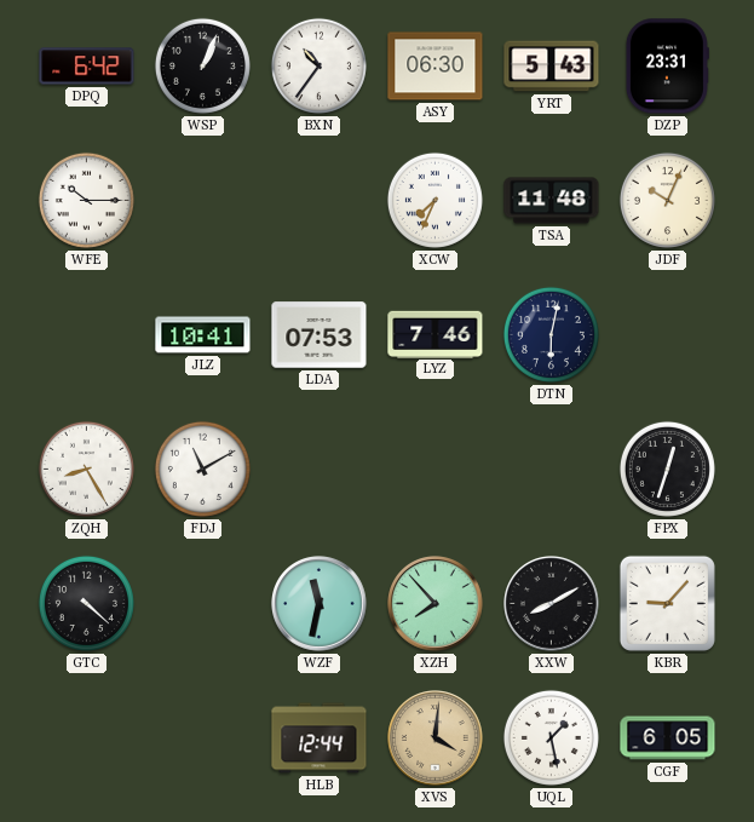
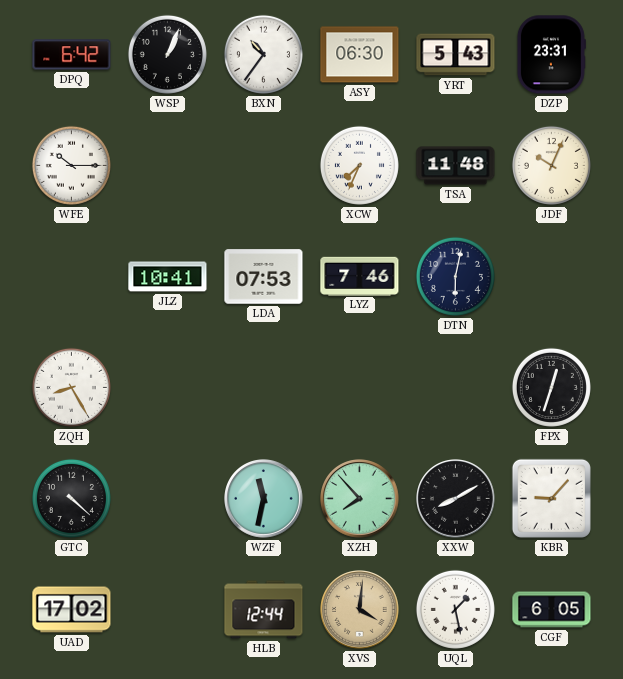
FDJ: 11:10 -> none (202, 469)
UAD: none -> 17:02 (72, 610)
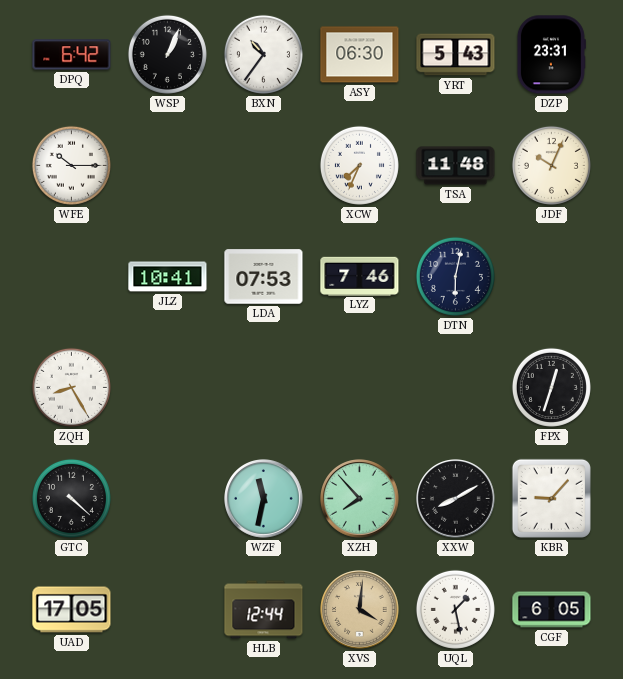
UAD: 17:02 -> 17:05 (72, 610)
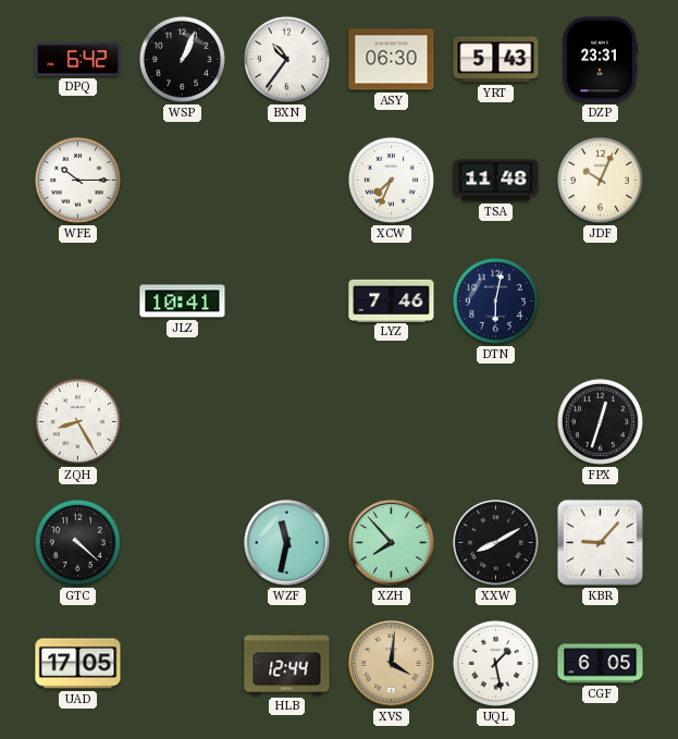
LDA: 07:53 -> none (264, 277)
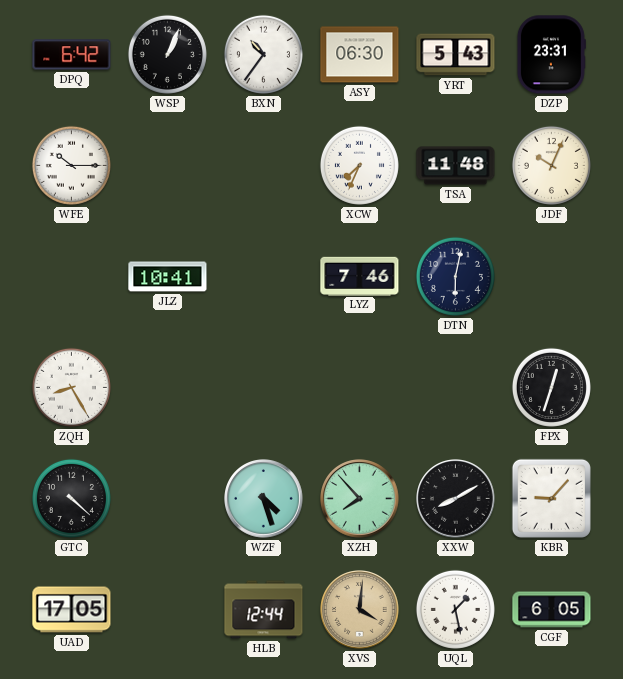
WZF: 11:32 -> 4:27 (264, 499)
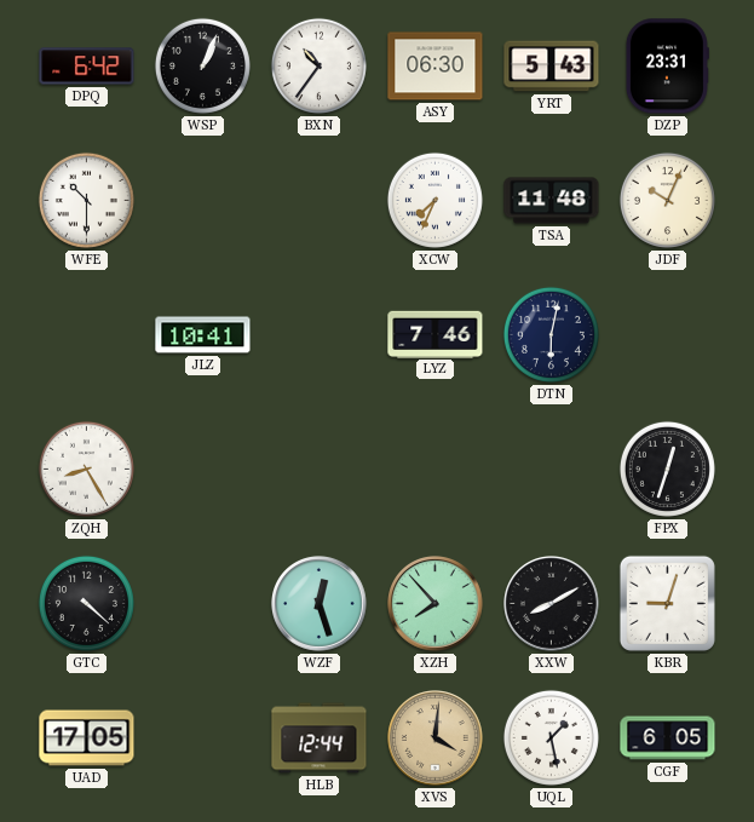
WFE: 10:15 -> 10:30 (86, 200)
WZF: 4:27 -> 12:27 (320, 604)
KBR: 9:07 -> 9:03 (667, 603)
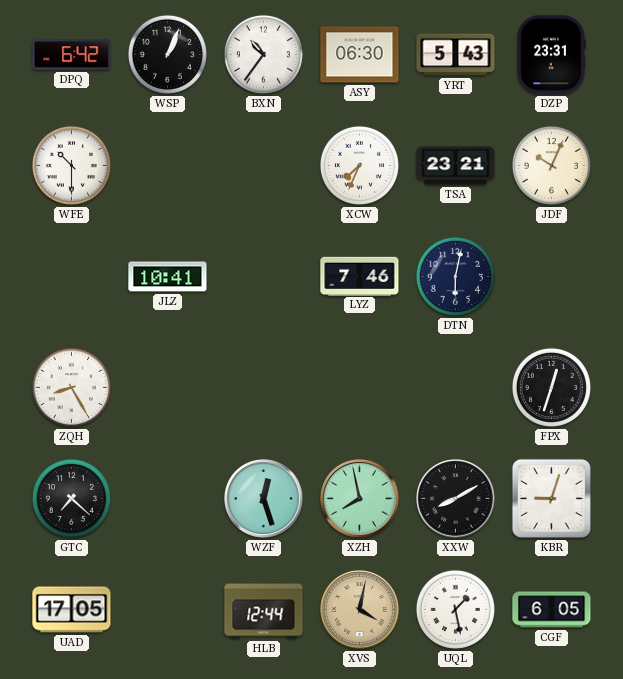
TSA: 11:48 -> 23:21 (456, 166)
GTC: 4:22 -> 7:22 (71, 498)
XZH: 7:53 -> 7:58 (360, 499)
XVS: 4:01 -> 4:02 (360, 610)
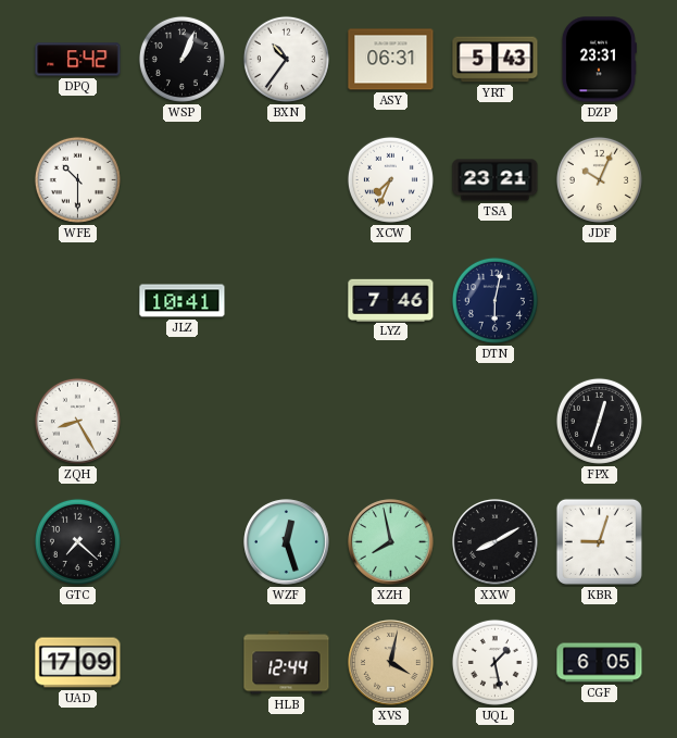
ASY: 06:30 -> 06:31 (391, 60)
UAD: 17:05 -> 17:09 (78, 663)
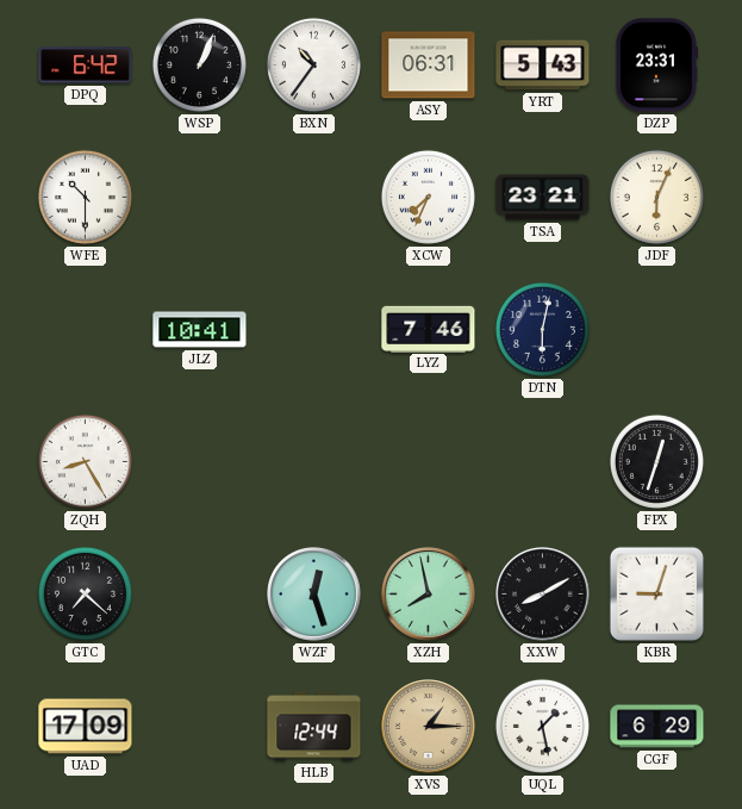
JDF: 10:04 -> 6:04 (656, 197)
XVS: 4:02 -> 1:15 (429, 727)
CGF: 6:05 -> 6:29 (657, 727)
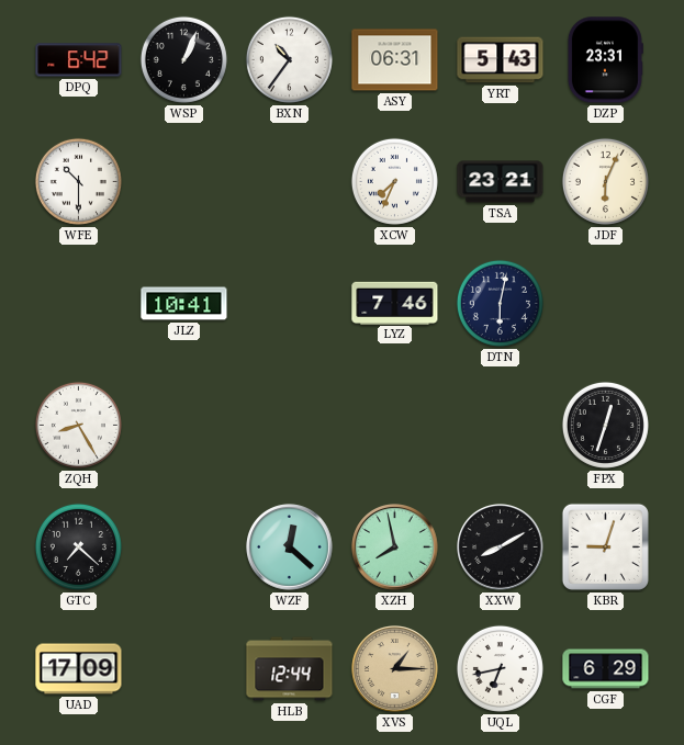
WZF: 12:27 -> 12:22 (290, 548)
UQL: 1:28 -> 6:43 (500, 668)
